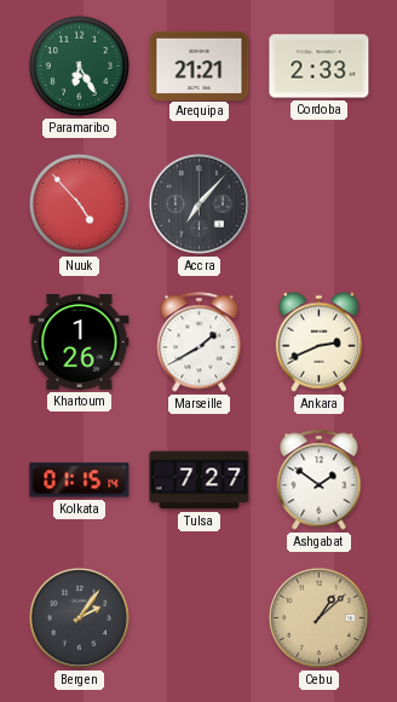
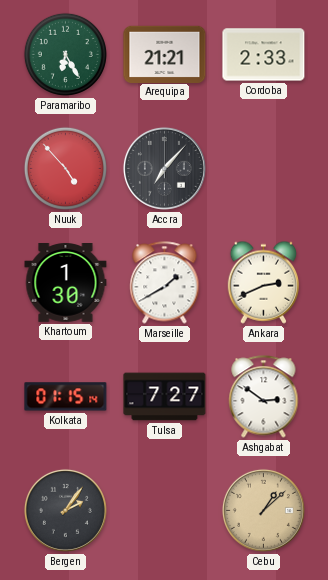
Khartoum: 1:26 -> 1:30 (66, 283)
Ashgabat: 1:51 -> 2:51 (264, 397)
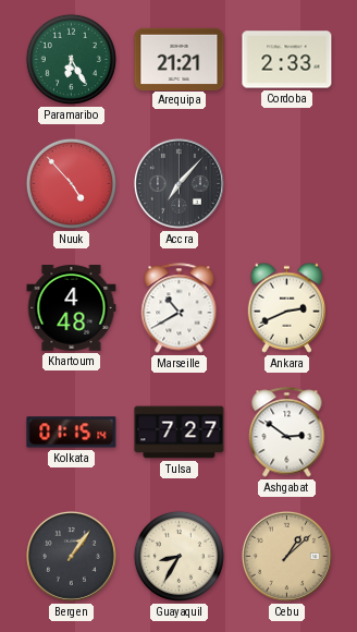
Khartoum: 1:30 -> 4:48 (72, 308)
Marseille: 1:40 -> 10:40 (180, 308)
Bergen: 2:06 -> 1:06 (71, 556)
Guayaquil: none -> 8:35 (178, 556)
